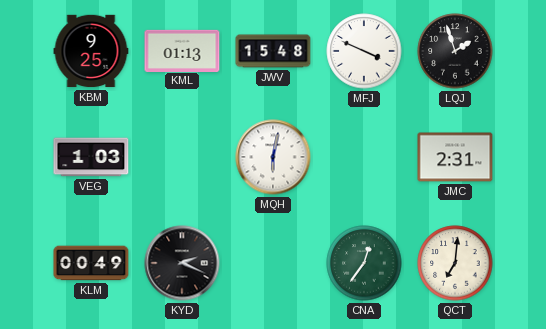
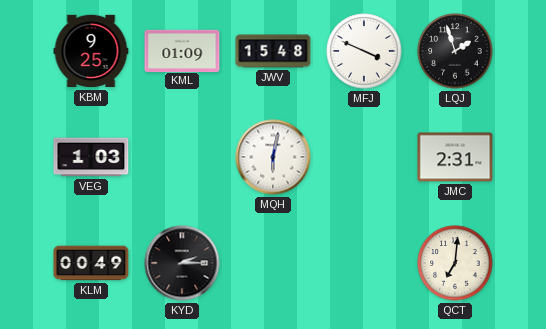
KML: 01:13 -> 01:09 (182, 50)
KYD: 2:19 -> 2:15 (182, 263)
CNA: 12:36 -> none (364, 263)
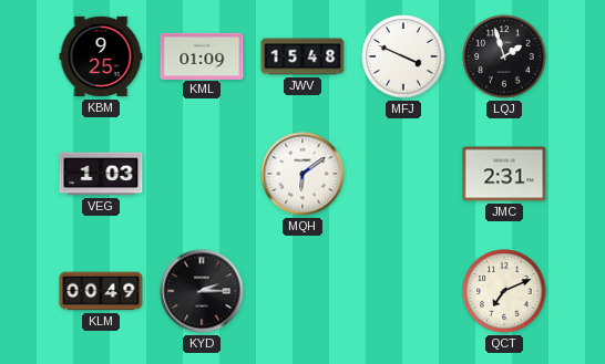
MQH: 6:02 -> 6:09 (302, 174)
QCT: 7:01 -> 7:11 (504, 291)
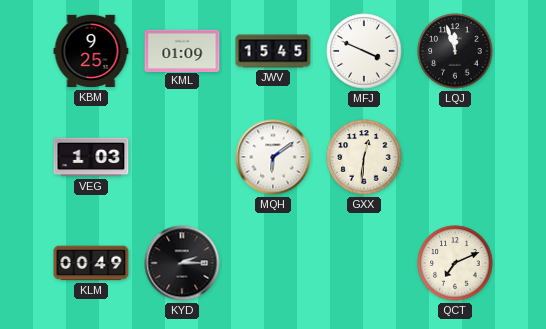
JWV: 15:48 -> 15:45 (273, 51)
LQJ: 1:57 -> 11:57 (455, 51)
GXX: none -> 12:31 (364, 157)
JMC: 2:31 -> none (504, 174)
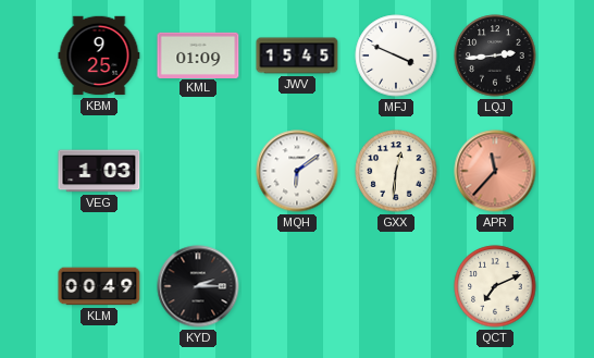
LQJ: 11:57 -> 2:44 (495, 55)
APR: none -> 11:37 (495, 171)
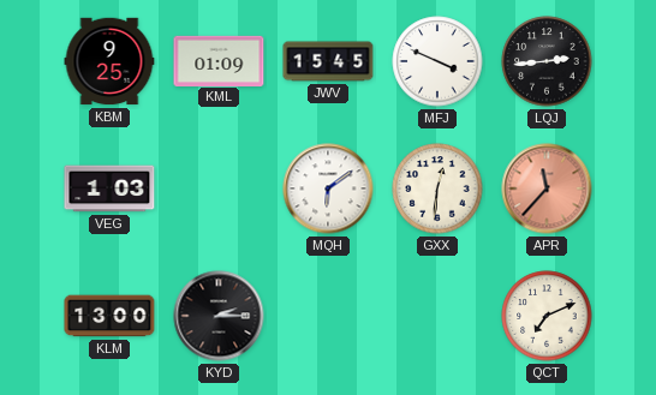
KLM: 00:49 -> 13:00 (109, 316)
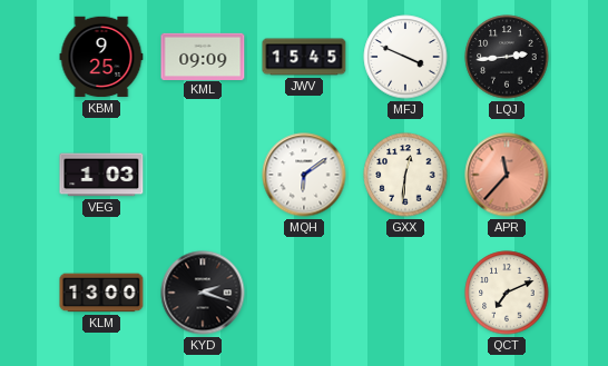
KML: 01:09 -> 09:09 (203, 56)
KYD: 2:15 -> 2:18 (203, 293)
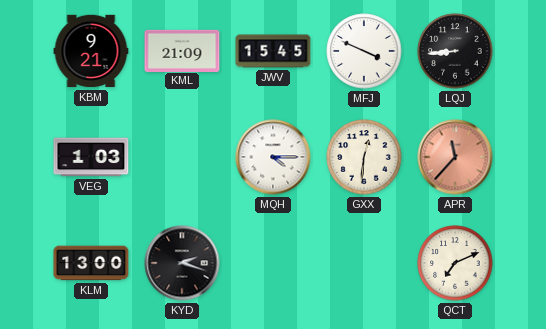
KBM: 9:25 -> 9:21 (91, 51)
KML: 09:09 -> 21:09 (182, 50)
LQJ: 2:44 -> 8:44 (455, 51)
MQH: 6:09 -> 4:15 (273, 157)
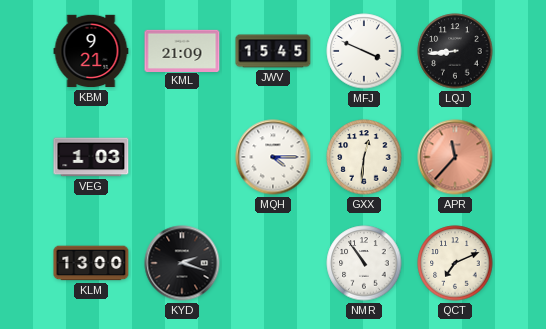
NMR: none -> 10:54 (364, 263)
